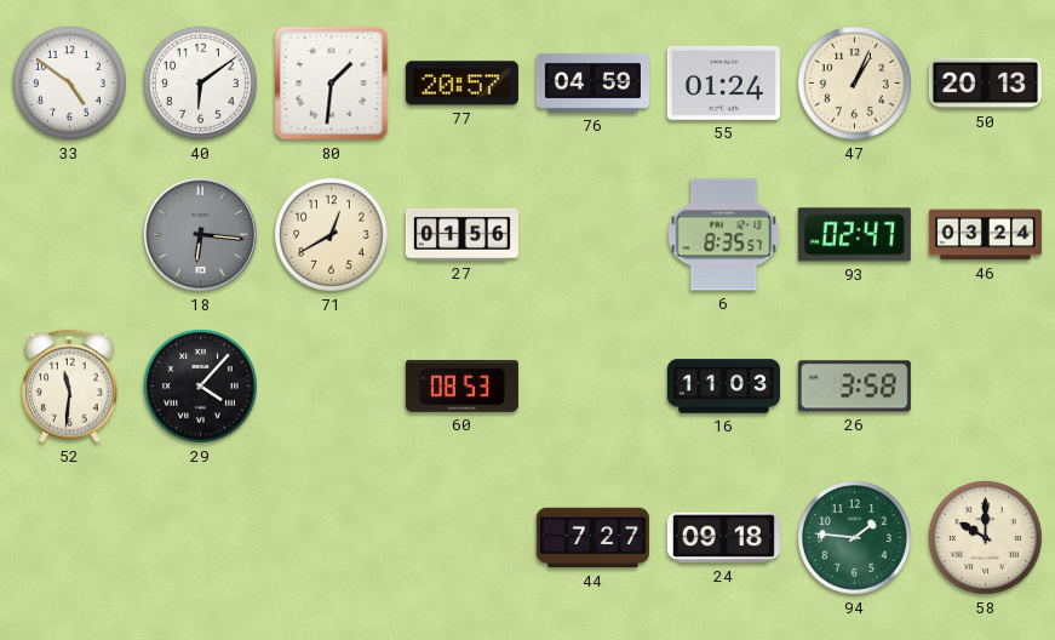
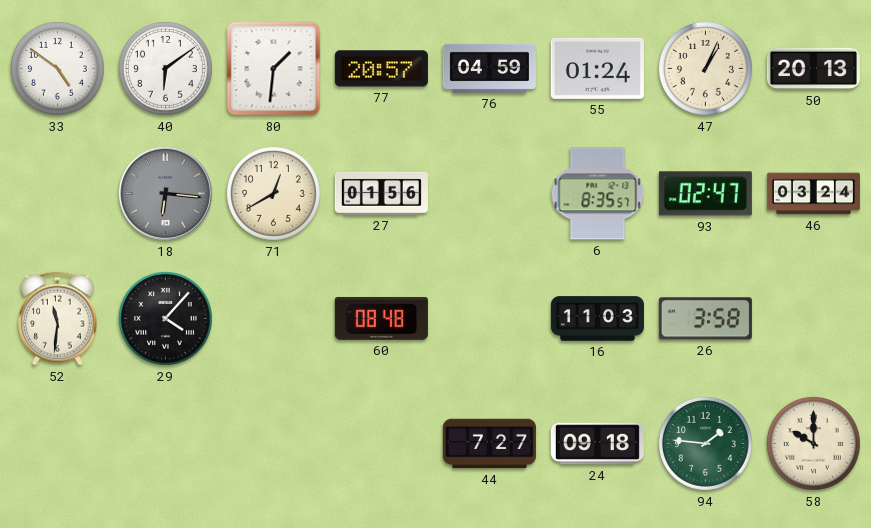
60: 08:53 -> 08:48 (381, 318)
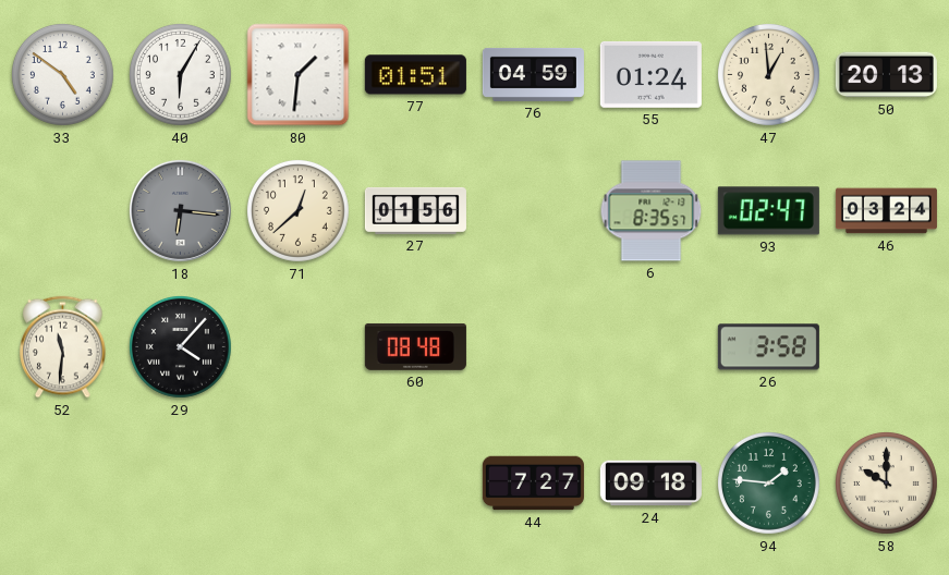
40: 6:09 -> 6:05 (180, 74)
77: 20:57 -> 01:51 (415, 75)
47: 1:04 -> 12:59 (768, 74)
71: 12:40 -> 12:38 (297, 210)
16: 11:03 -> none (597, 319)
